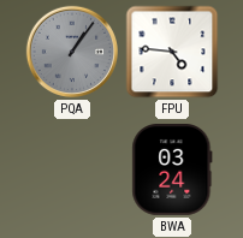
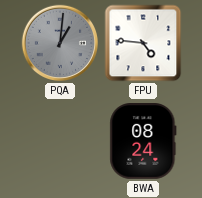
PQA: 1:06 -> 1:01 (60, 43)
BWA: 03:24 -> 08:24 (143, 142)
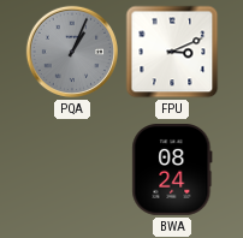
PQA: 1:01 -> 1:04 (72, 52)
FPU: 4:46 -> 3:11 (172, 52)
